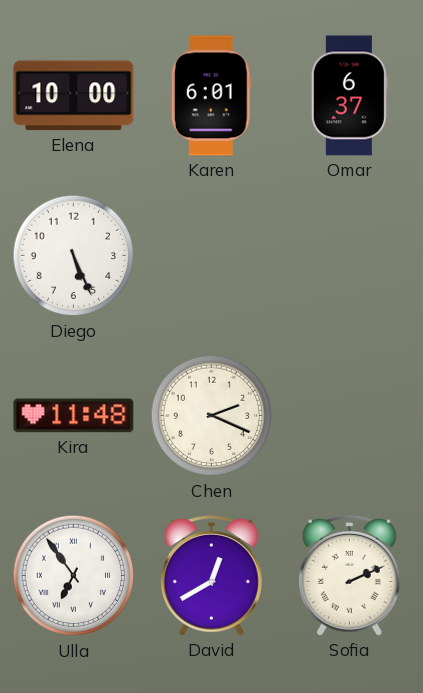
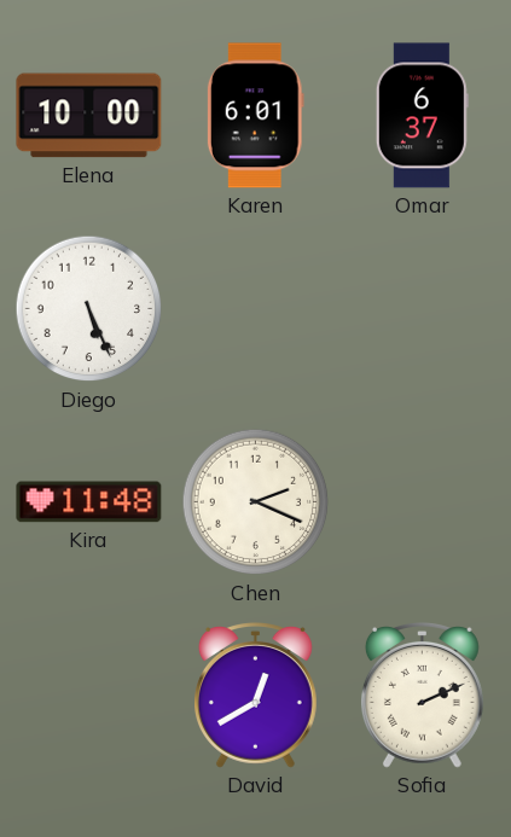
Ulla: 6:54 -> none (74, 576)
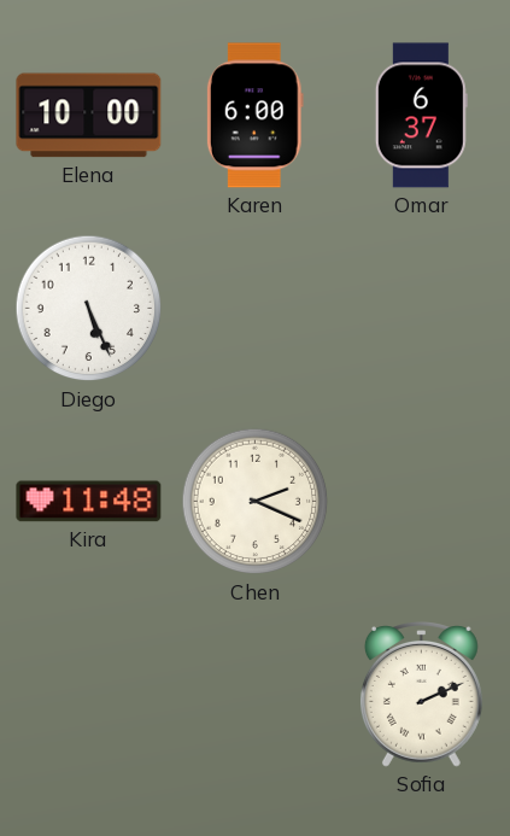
Karen: 6:01 -> 6:00 (254, 116)
David: 12:40 -> none (255, 696)
